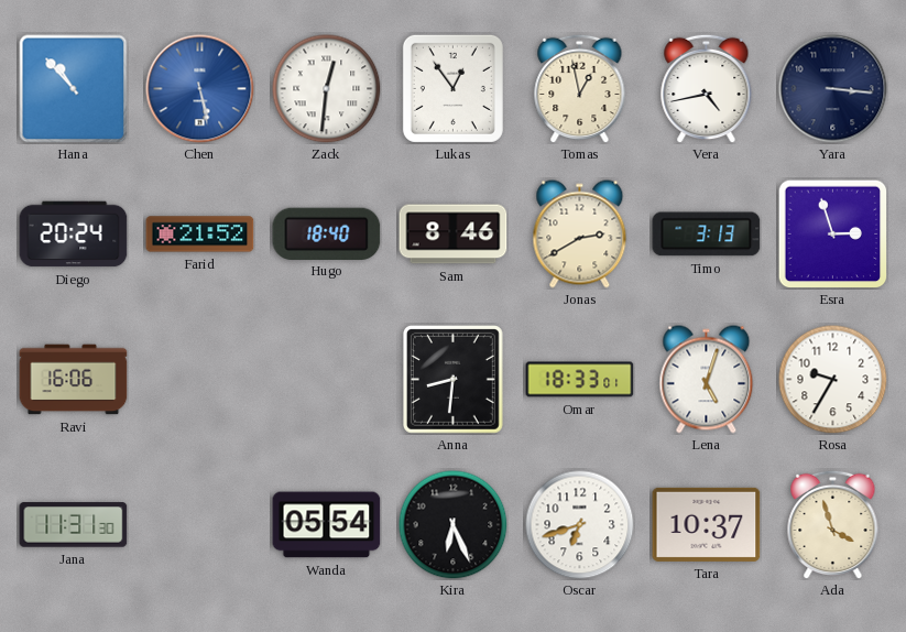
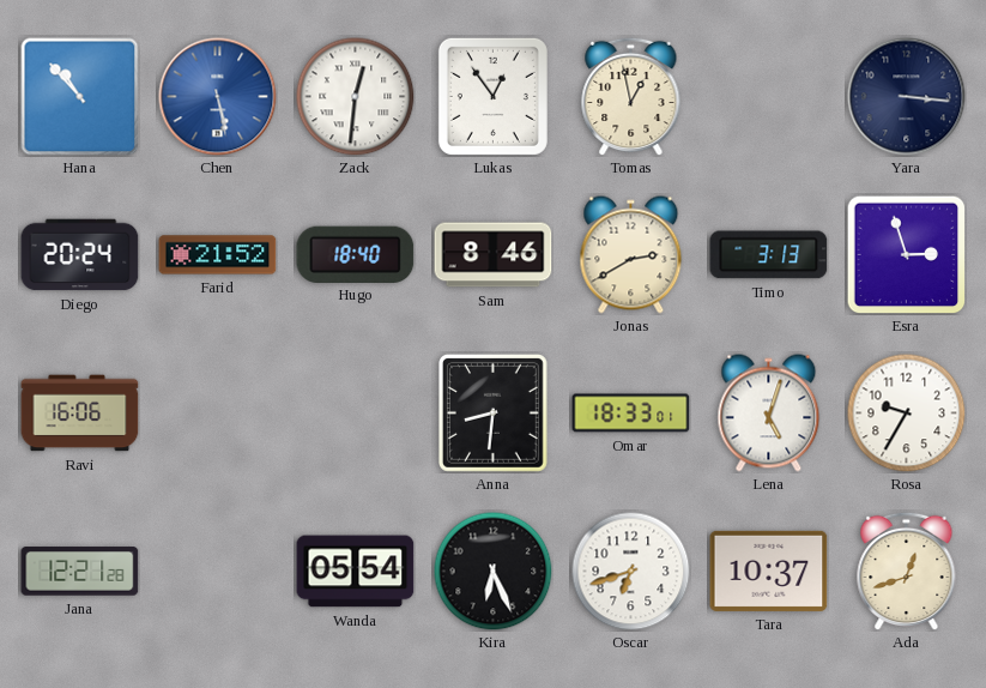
Vera: 4:43 -> none (707, 88)
Jana: 11:31 -> 12:21 (80, 572)
Ada: 3:57 -> 12:42 (907, 571)
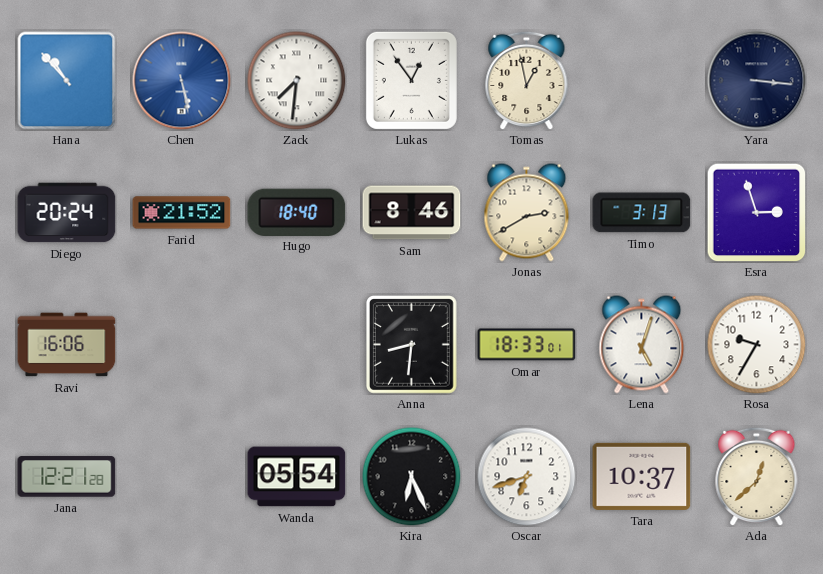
Zack: 12:31 -> 7:31 (297, 81)
Ada: 12:42 -> 12:38 (757, 476)
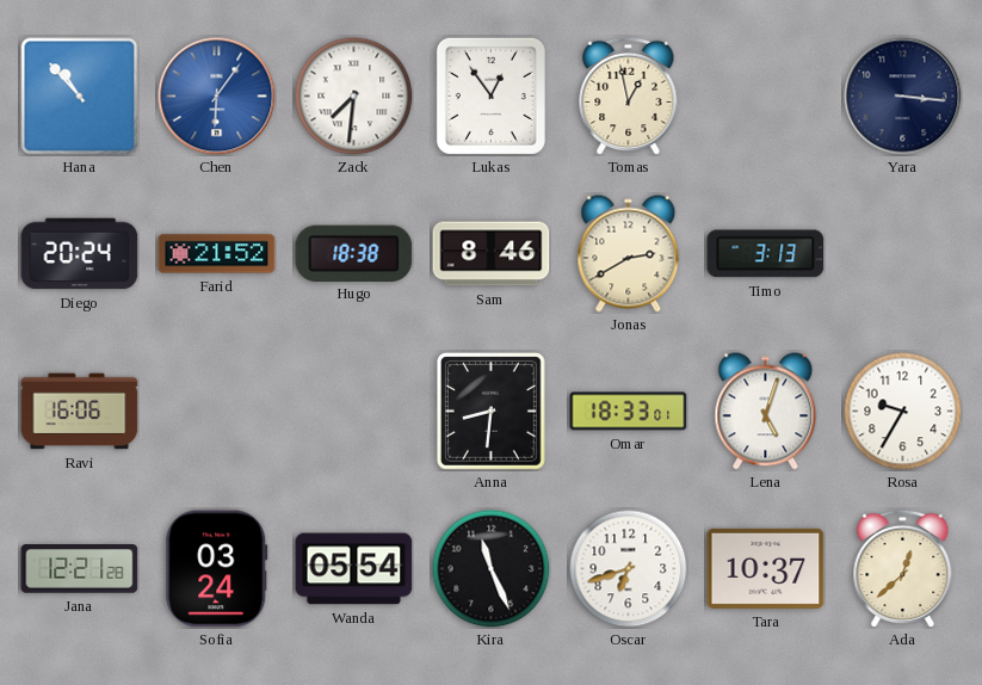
Chen: 5:28 -> 6:06 (217, 97)
Hugo: 18:40 -> 18:38 (354, 253)
Esra: 2:57 -> none (756, 212)
Sofia: none -> 03:24 (217, 569)
Kira: 6:26 -> 11:26 (492, 569)
